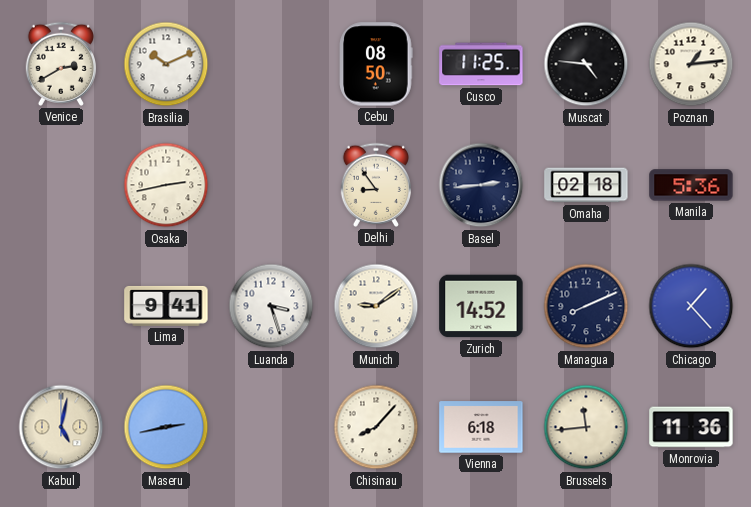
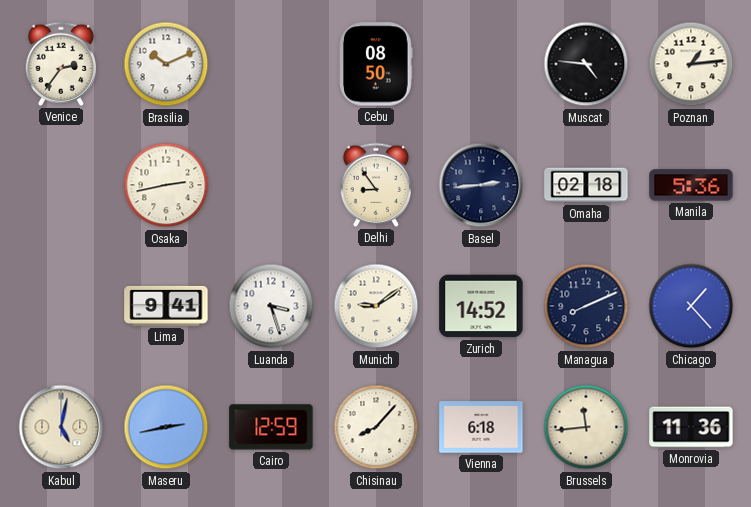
Venice: 2:40 -> 2:36 (60, 64)
Cusco: 11:25 -> none (481, 64)
Cairo: none -> 12:59 (271, 427)
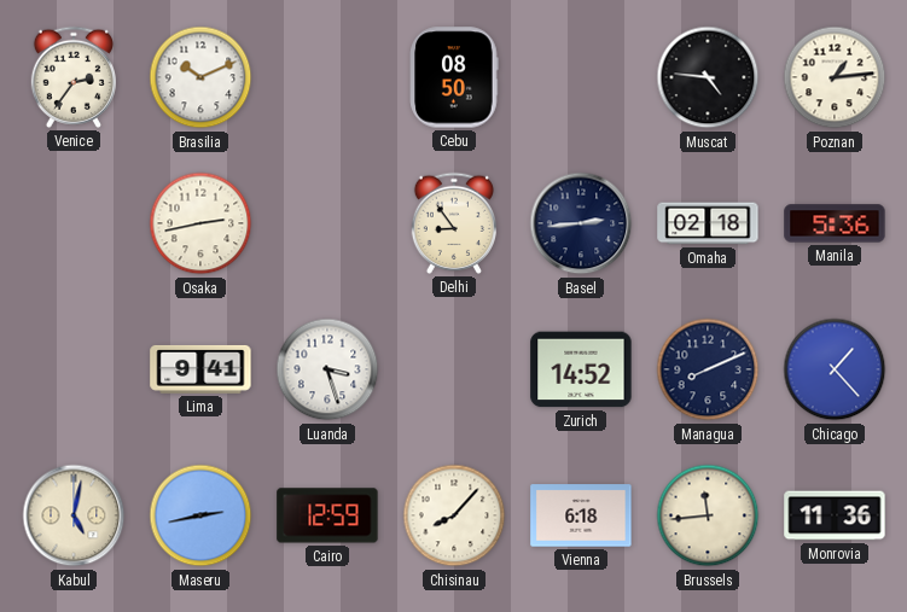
Munich: 9:09 -> none (376, 306)
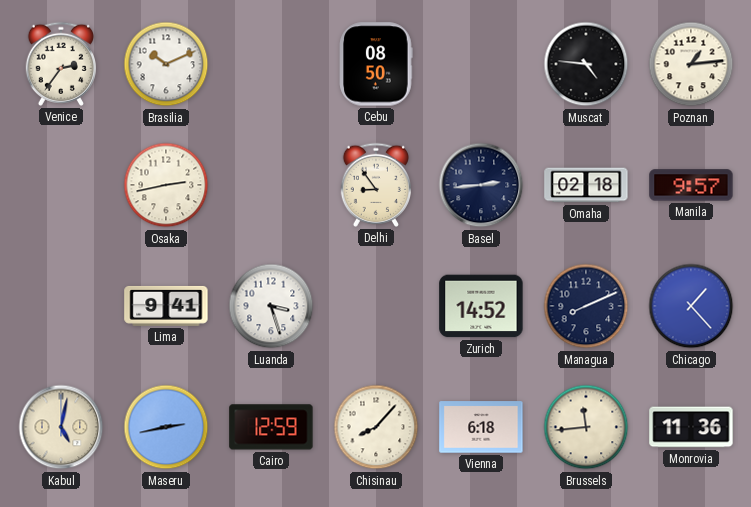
Manila: 5:36 -> 9:57 (691, 185)
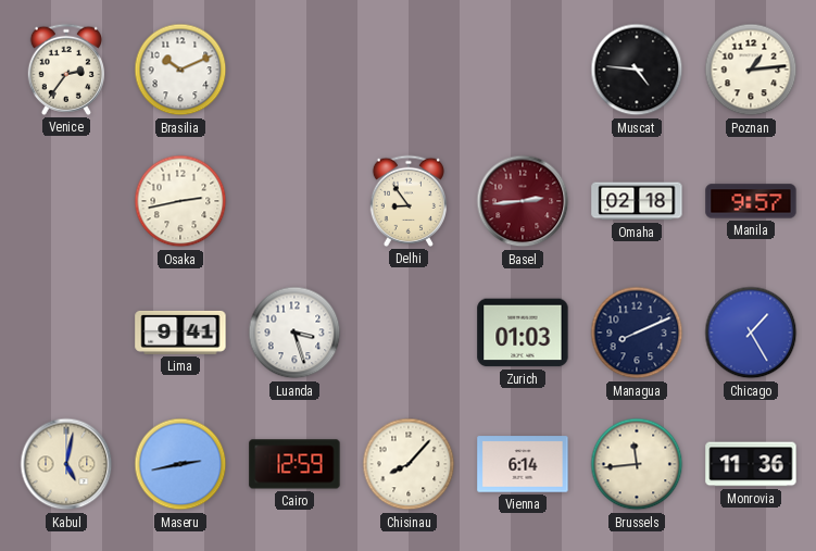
Cebu: 08:50 -> none (376, 64)
Basel dial: navy -> burgundy (523, 201)
Zurich: 14:52 -> 01:03 (523, 333)
Chicago: 1:23 -> 1:25 (751, 333)
Vienna: 6:18 -> 6:14 (523, 464)
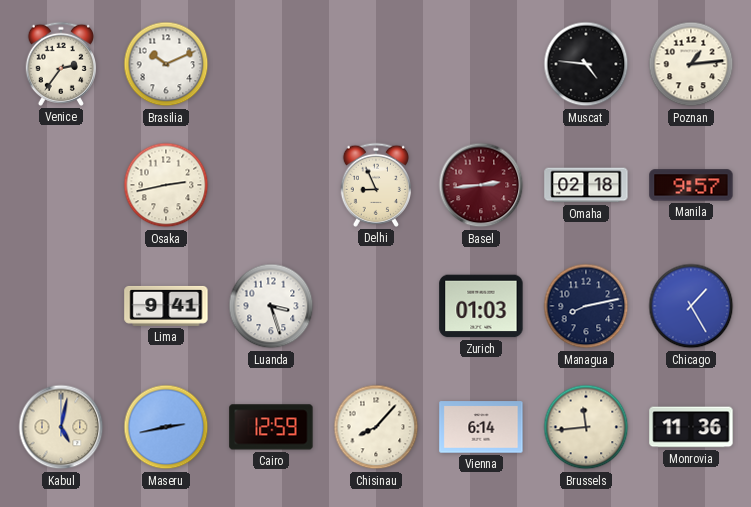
Delhi: 8:54 -> 8:56 (375, 185)
Managua: 8:11 -> 8:13 (586, 306)
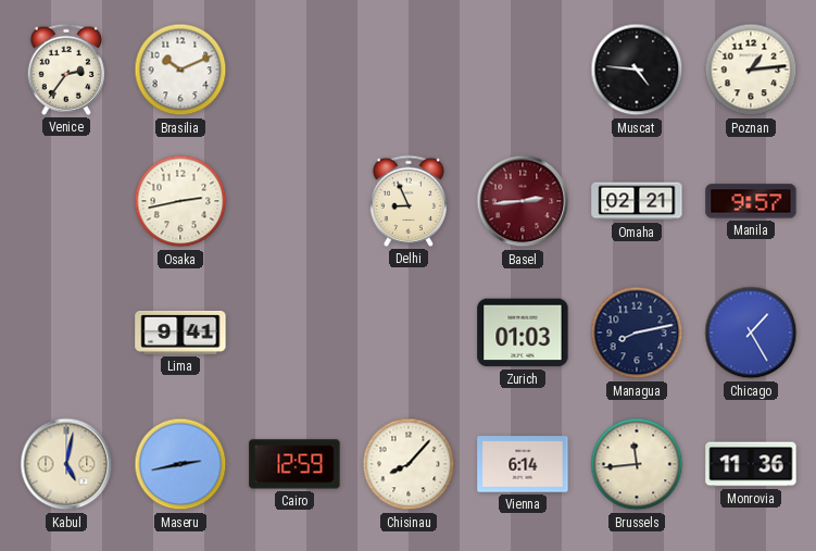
Omaha: 02:18 -> 02:21 (637, 201)
Luanda: 3:27 -> none (271, 306)
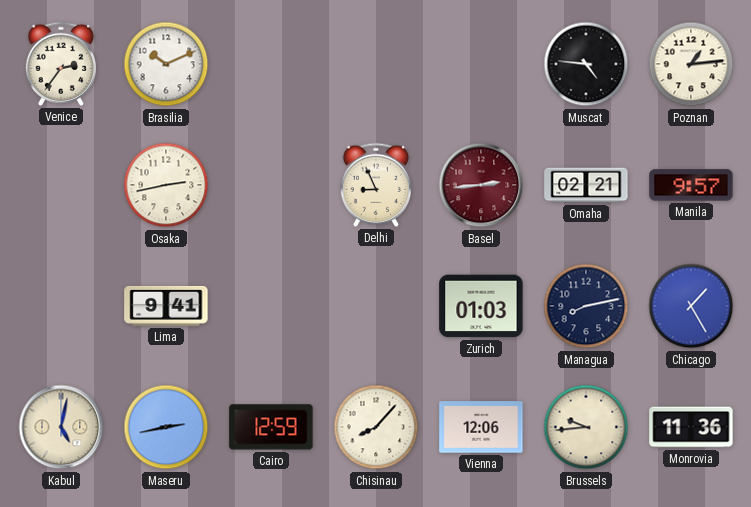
Vienna: 6:14 -> 12:06 (481, 427)
Brussels: 11:44 -> 9:44 (586, 427)
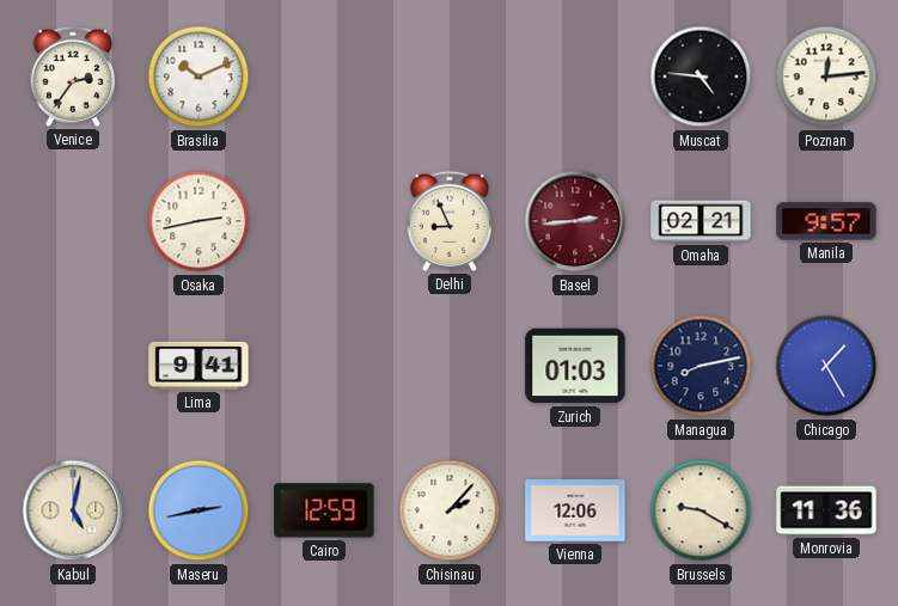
Poznan: 1:14 -> 12:14 (826, 76)
Chisinau: 8:07 -> 2:07 (450, 510)
Brussels: 9:44 -> 9:20 (701, 510)
